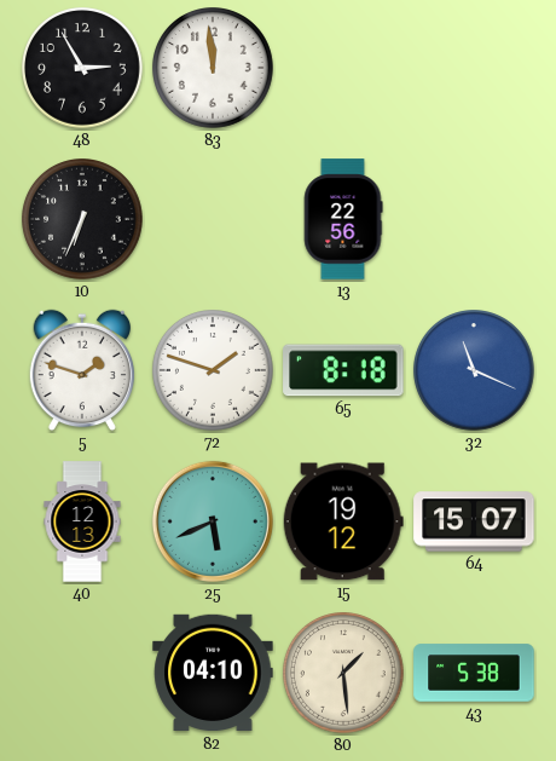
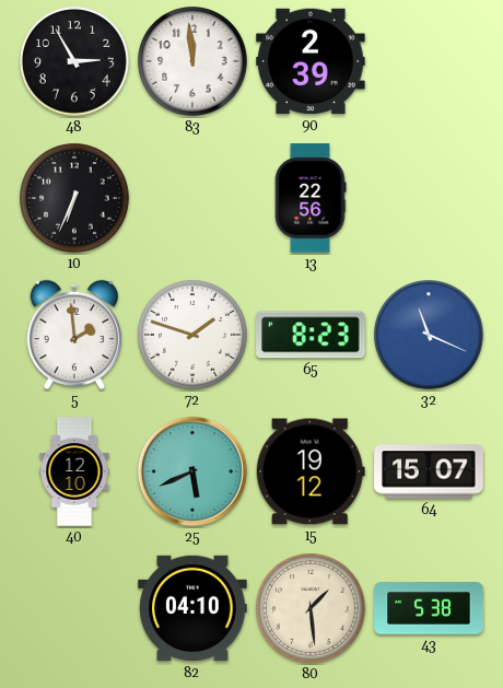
90: none -> 2:39 (311, 61)
5: 1:48 -> 1:59 (73, 335)
65: 8:18 -> 8:23 (311, 335)
40: 12:13 -> 12:10 (74, 471)
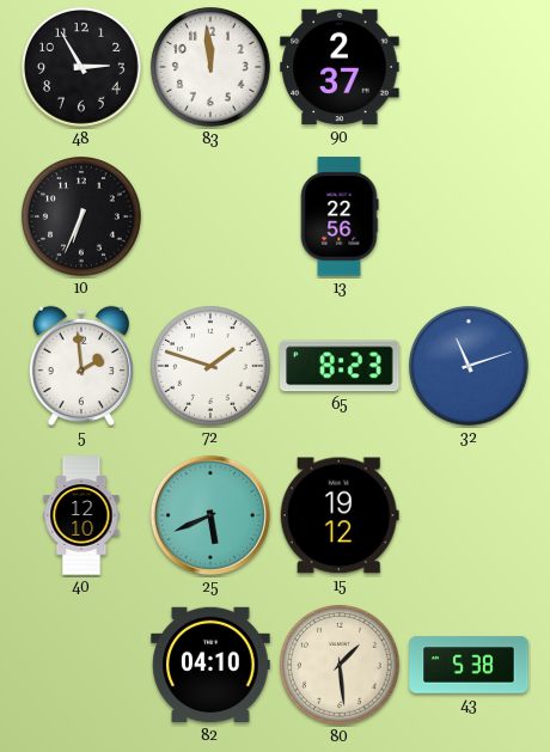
90: 2:39 -> 2:37 (340, 67)
32: 11:19 -> 11:12 (470, 367)
64: 15:07 -> none (429, 471)
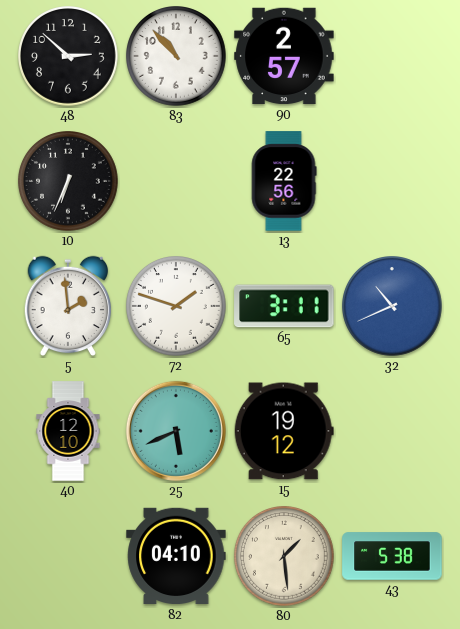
48: 2:55 -> 2:52 (69, 57)
83: 11:59 -> 10:53 (177, 57)
90: 2:37 -> 2:57 (284, 56)
65: 8:23 -> 3:11 (284, 306)
32: 11:12 -> 10:41 (393, 307)
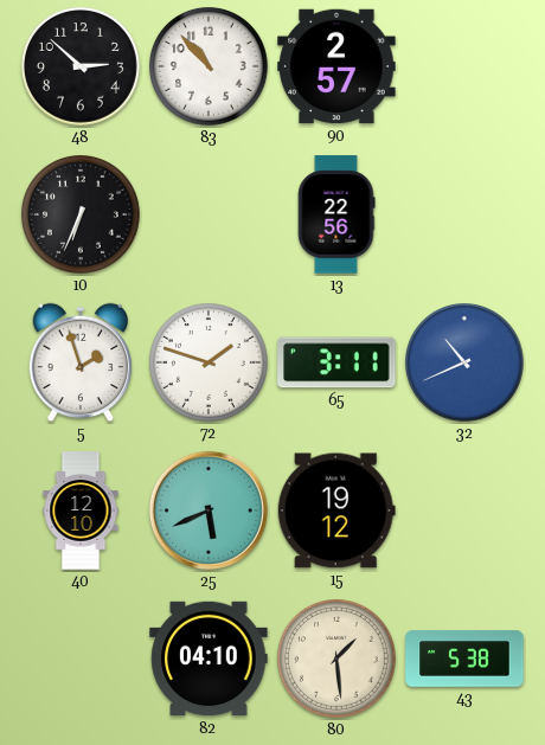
5: 1:59 -> 1:57 (79, 362)
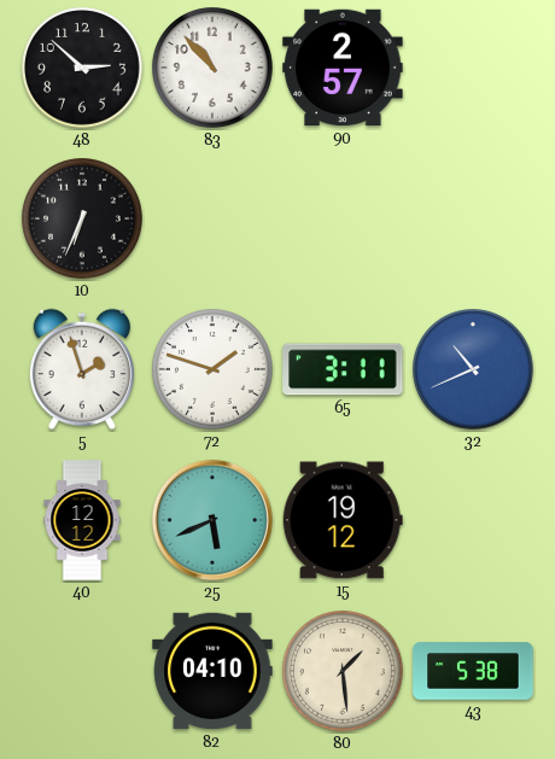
13: 22:56 -> none (336, 214)
40: 12:10 -> 12:12 (82, 520)
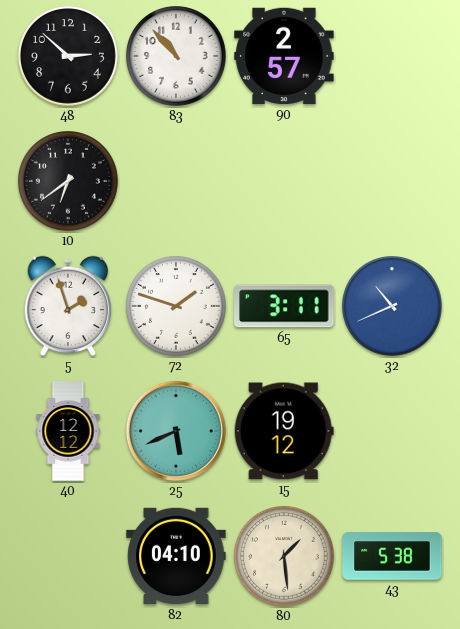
10: 6:34 -> 6:39 (69, 182)
